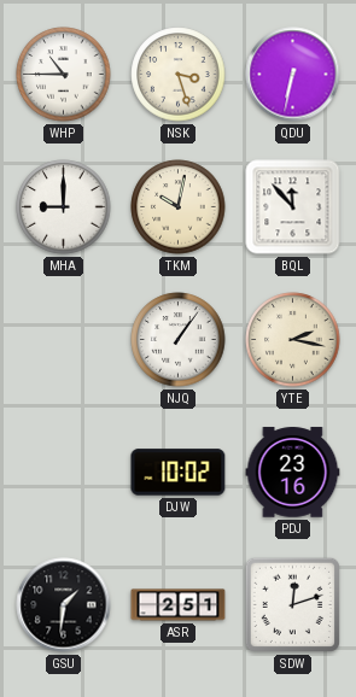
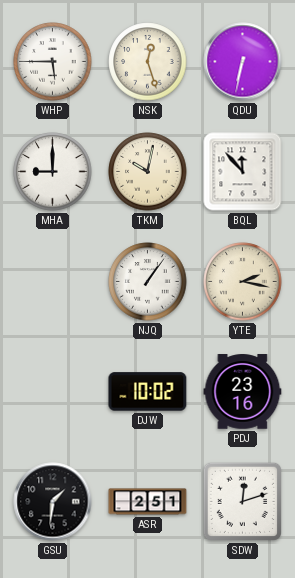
WHP: 10:45 -> 5:45 (53, 62)
NSK: 3:27 -> 12:27 (148, 62)
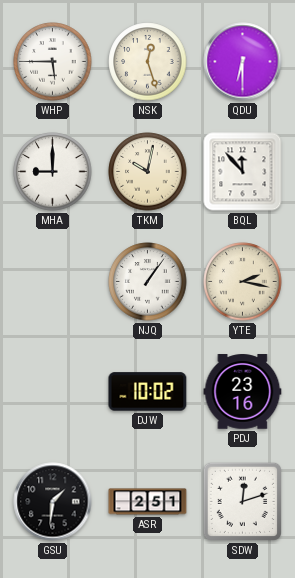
QDU: 6:32 -> 6:30 (243, 62)
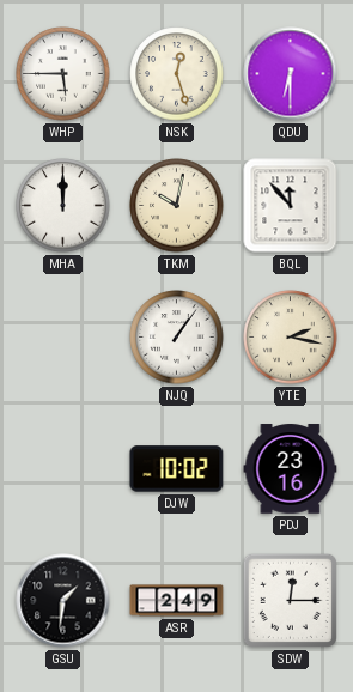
MHA: 9:00 -> 12:00 (63, 206)
ASR: 2:51 -> 2:49 (177, 601)
SDW: 12:12 -> 12:15 (290, 600)
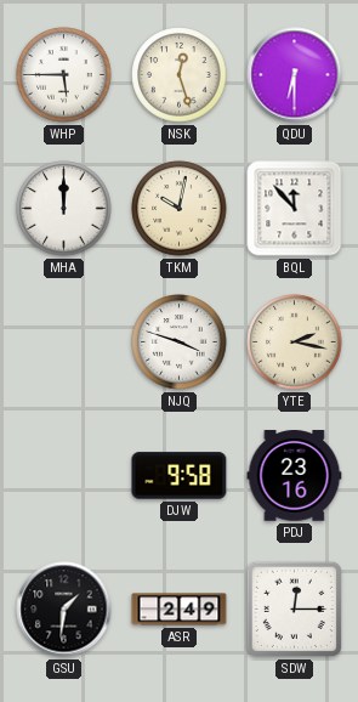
NJQ: 1:06 -> 3:48 (180, 342)
DJW: 10:02 -> 9:58 (180, 476)
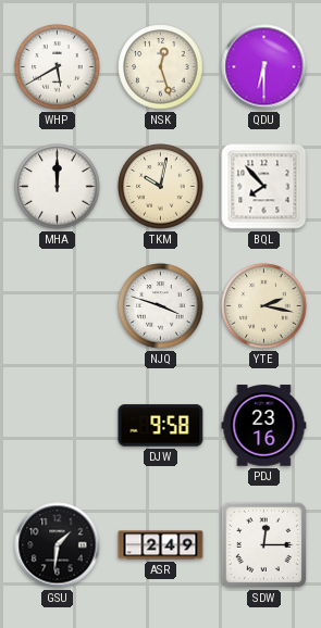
WHP: 5:45 -> 5:40 (58, 67)
BQL: 11:53 -> 7:53 (264, 187)
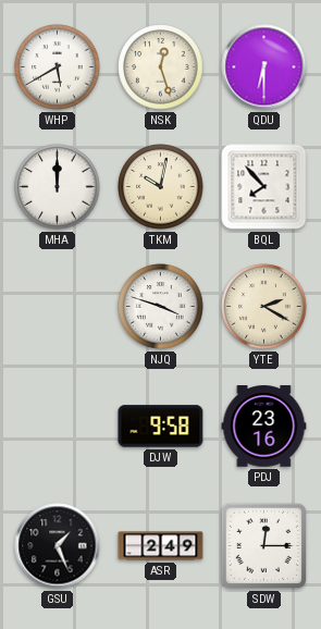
YTE: 2:17 -> 2:20 (264, 307)
GSU: 1:31 -> 1:26 (58, 546)
